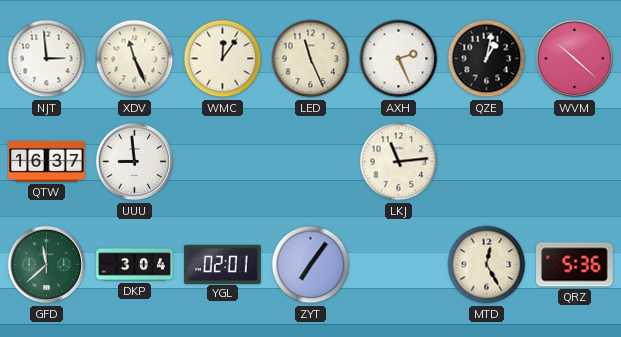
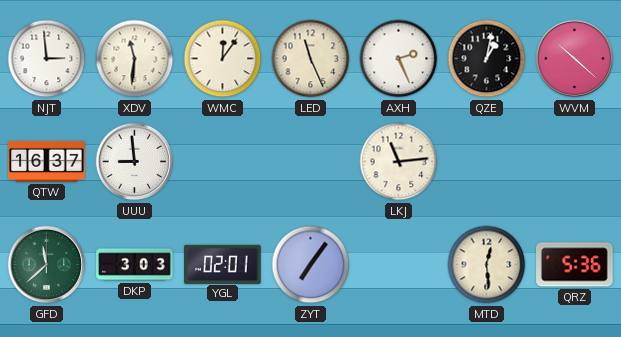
XDV: 11:26 -> 11:31 (135, 59)
DKP: 3:04 -> 3:03 (135, 265)
MTD: 12:25 -> 12:29 (487, 265)
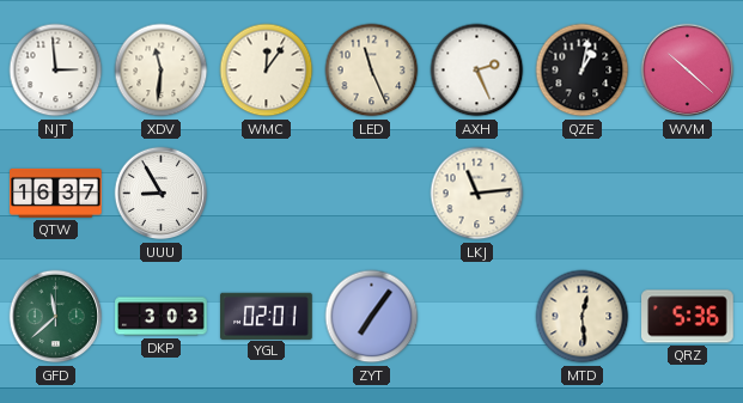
UUU: 8:59 -> 8:55 (162, 194)
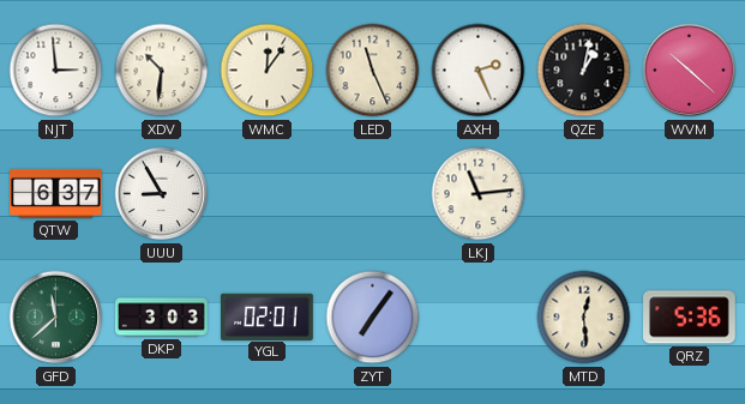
XDV: 11:31 -> 10:31 (162, 71)
QTW: 16:37 -> 6:37 (56, 193)
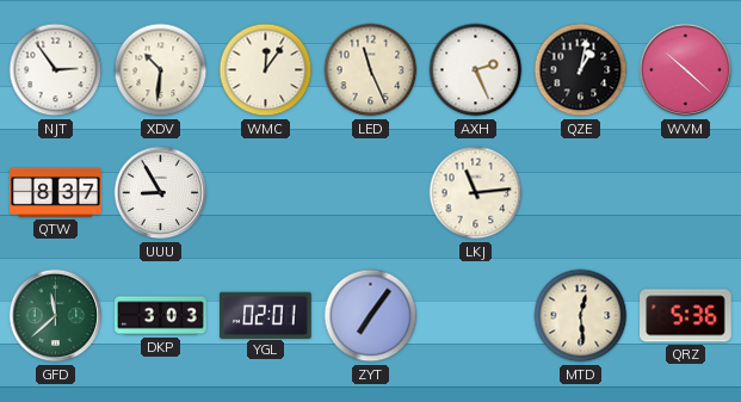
NJT: 2:59 -> 2:54 (56, 70)
QTW: 6:37 -> 8:37 (56, 192)
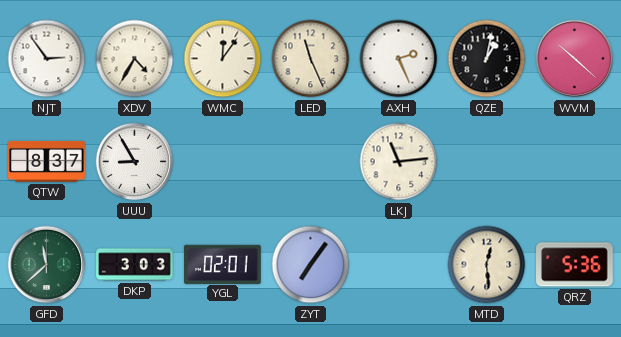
XDV: 10:31 -> 4:35 (135, 59)
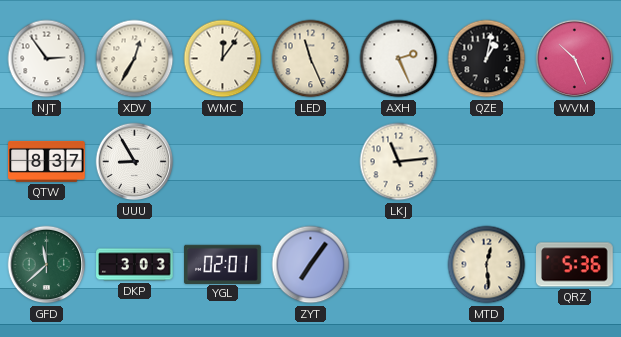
XDV: 4:35 -> 12:35 (135, 59)
WVM: 10:22 -> 10:26 (575, 59)
